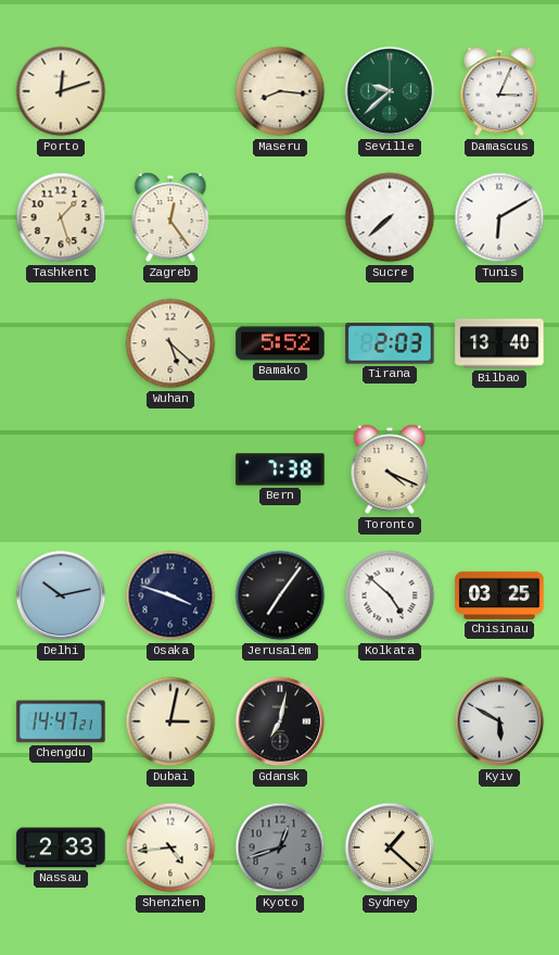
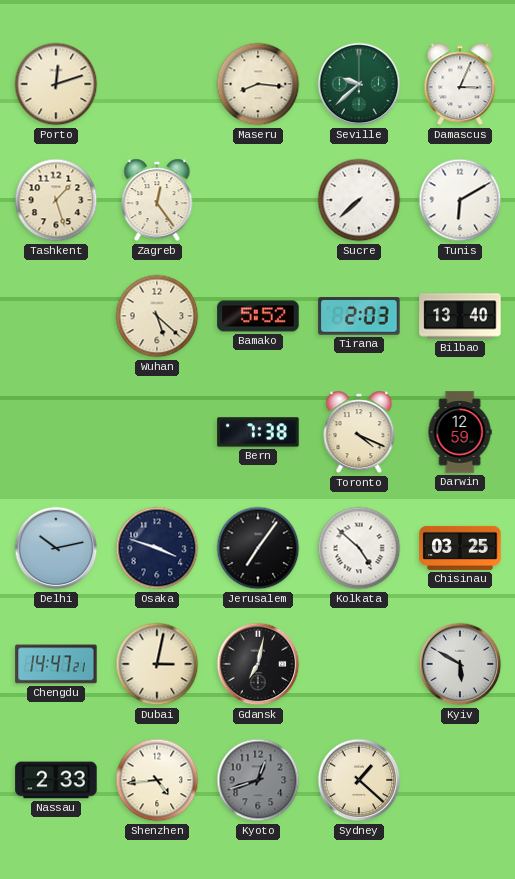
Darwin: none -> 12:59 (460, 432)
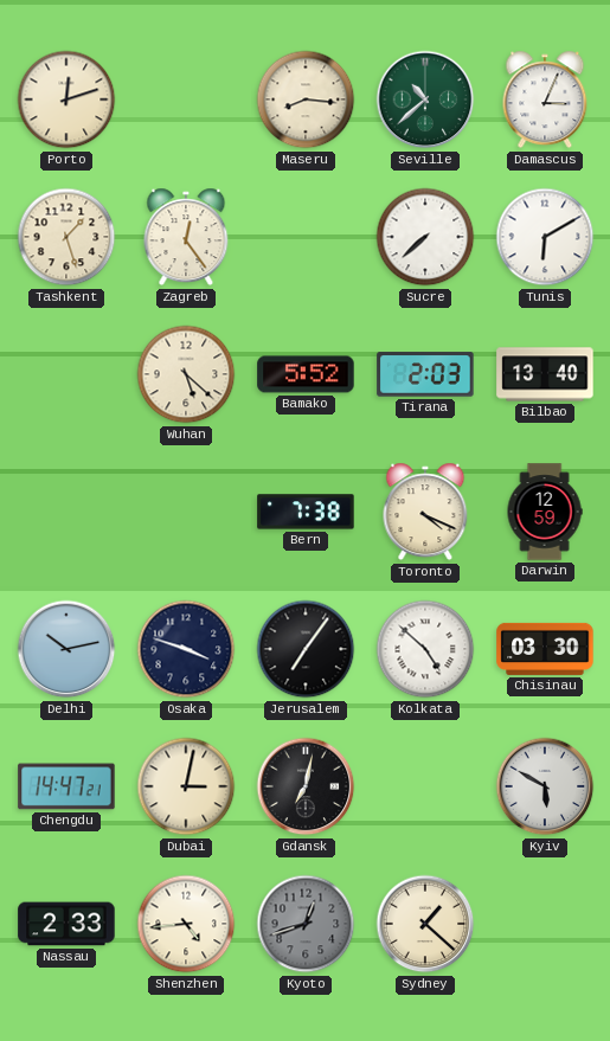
Seville: 9:38 -> 10:38 (425, 99)
Chisinau: 03:25 -> 03:30 (545, 649)
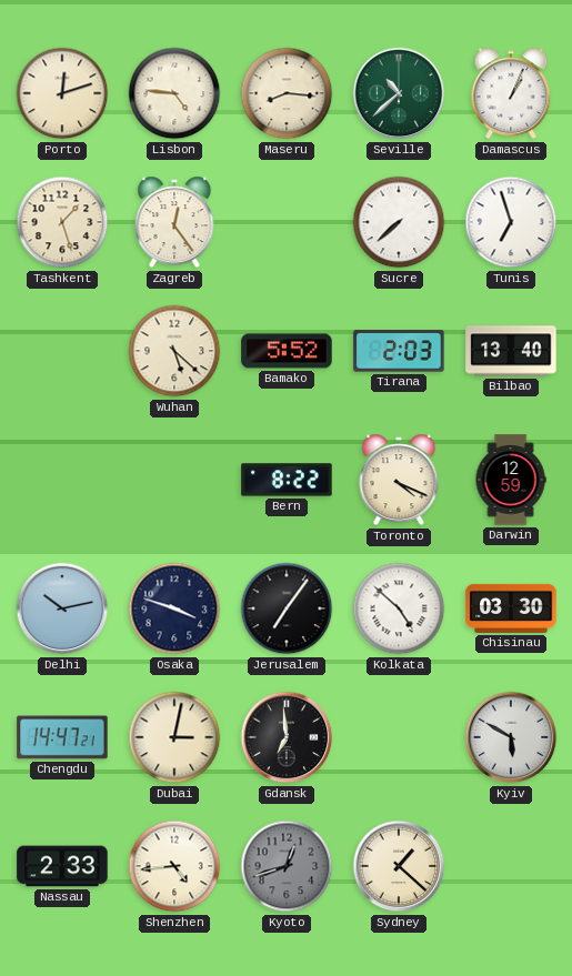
Lisbon: none -> 4:46 (174, 93)
Damascus: 3:04 -> 1:04 (511, 93)
Tunis: 6:10 -> 6:57 (511, 222)
Bern: 7:38 -> 8:22 (287, 480)
Gdansk: 7:02 -> 6:59 (287, 737)
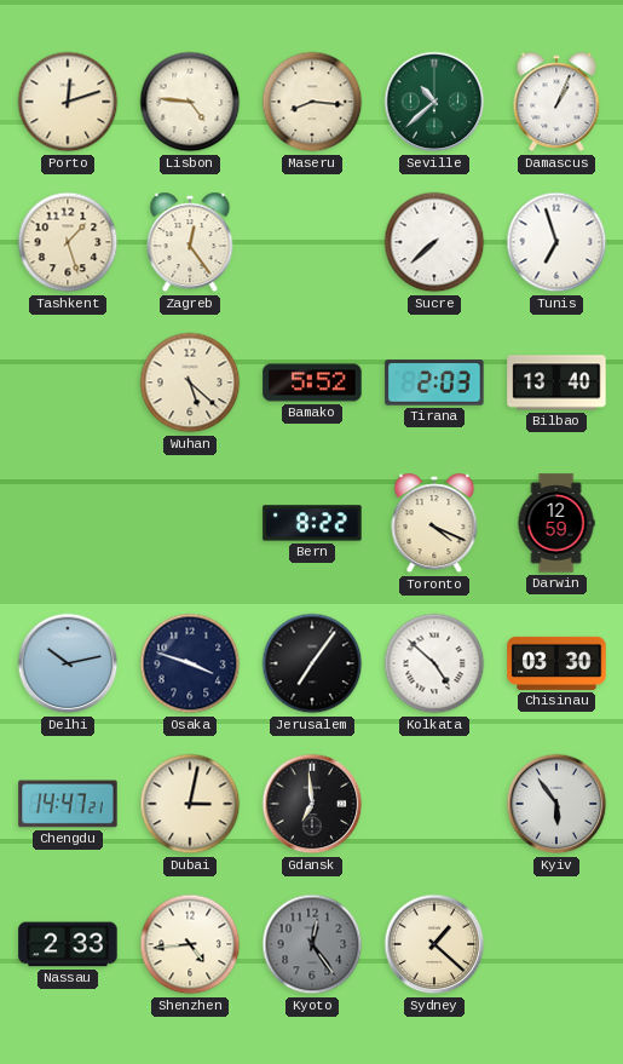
Kyiv: 5:50 -> 5:54 (556, 804)
Kyoto: 12:42 -> 12:24 (312, 944)
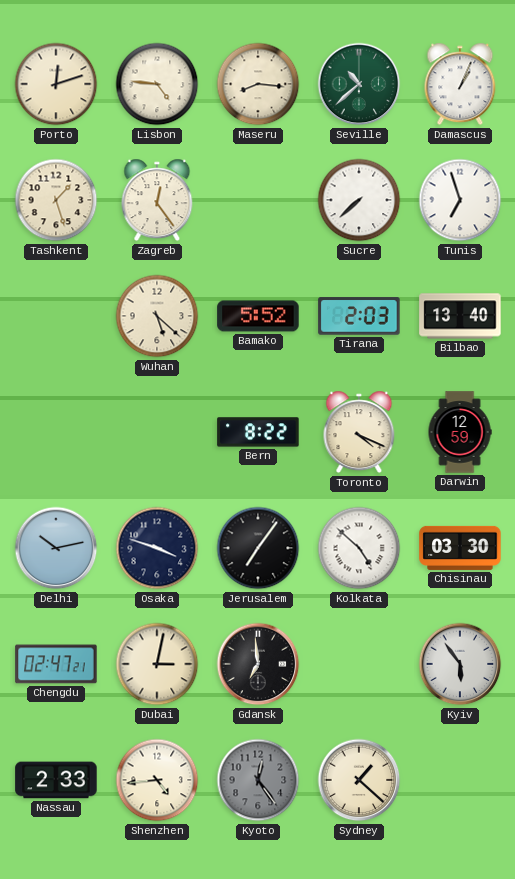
Chengdu: 14:47 -> 02:47 (56, 664)
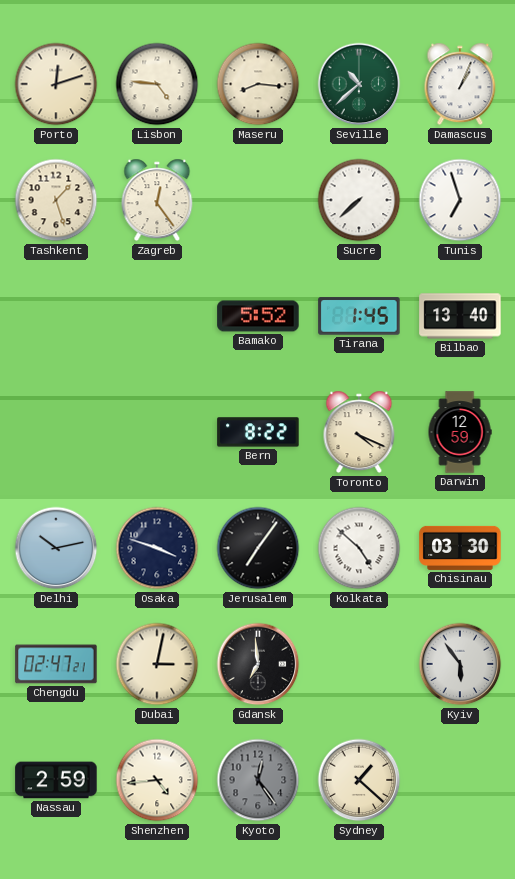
Wuhan: 5:22 -> none (157, 316)
Tirana: 2:03 -> 1:45 (359, 316)
Nassau: 2:33 -> 2:59 (56, 780)
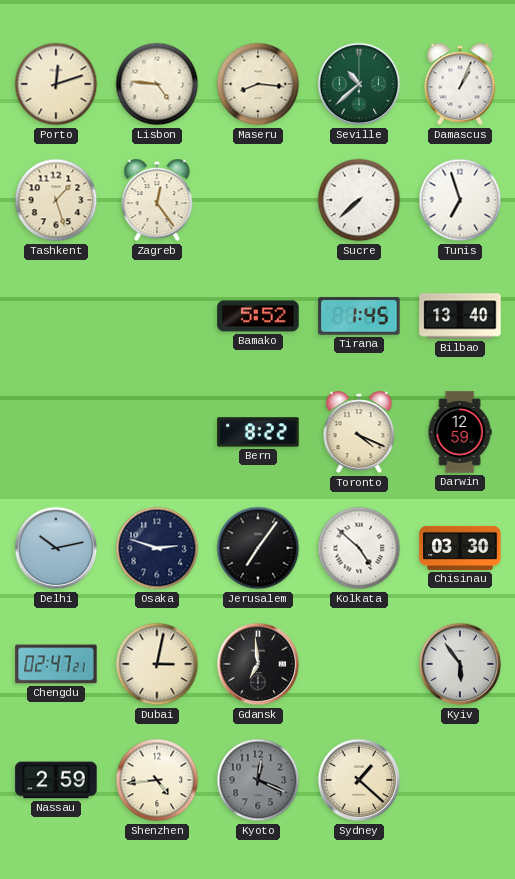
Osaka: 3:48 -> 2:48 (157, 548)
Kyoto: 12:24 -> 12:19 (258, 780)
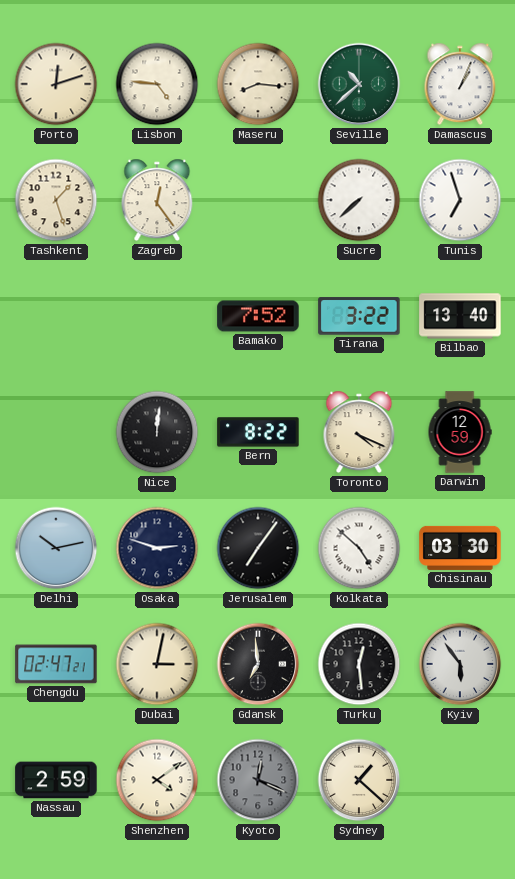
Bamako: 5:52 -> 7:52 (258, 316)
Tirana: 1:45 -> 3:22 (359, 316)
Nice: none -> 12:01 (157, 432)
Turku: none -> 12:29 (359, 664)
Shenzhen: 4:44 -> 4:09 (157, 780)
